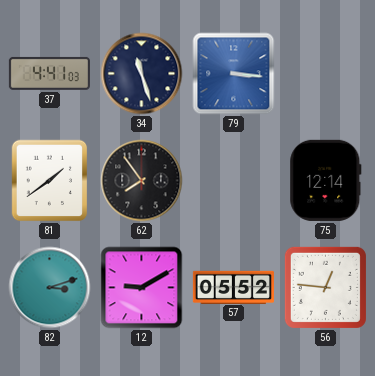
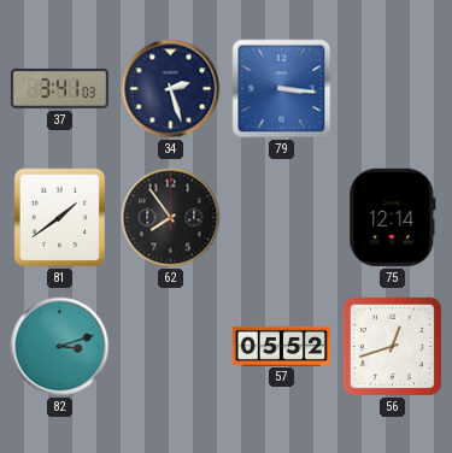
37: 4:41 -> 3:41 (59, 88)
34: 11:27 -> 2:27 (171, 89)
12: 9:10 -> none (142, 288)
56: 12:46 -> 12:42 (392, 346)
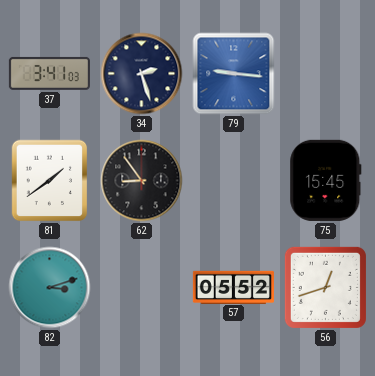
79: 3:16 -> 9:16 (234, 74)
62: 7:54 -> 8:54 (142, 181)
75: 12:14 -> 15:45 (326, 180)
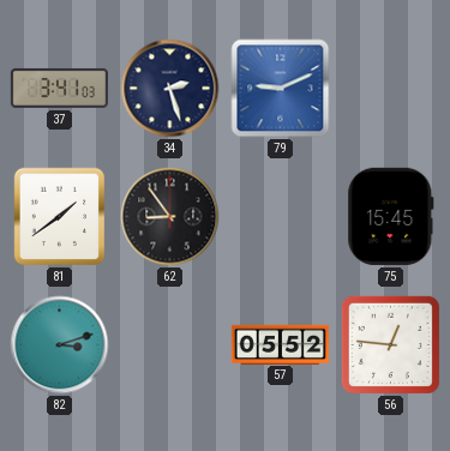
79: 9:16 -> 9:11 (281, 89)
56: 12:42 -> 12:46 (390, 344)
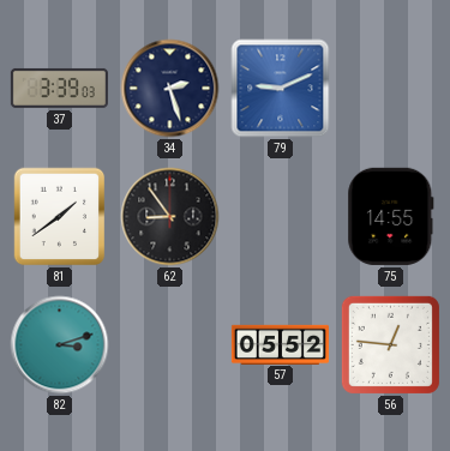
37: 3:41 -> 3:39 (59, 88)
75: 15:45 -> 14:55 (391, 216)
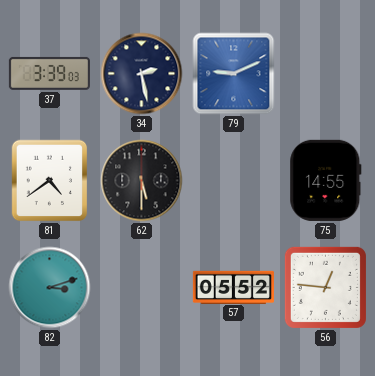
34: 2:27 -> 2:28 (142, 74)
81: 1:39 -> 4:39 (50, 181)
62: 8:54 -> 5:30 (142, 181)
